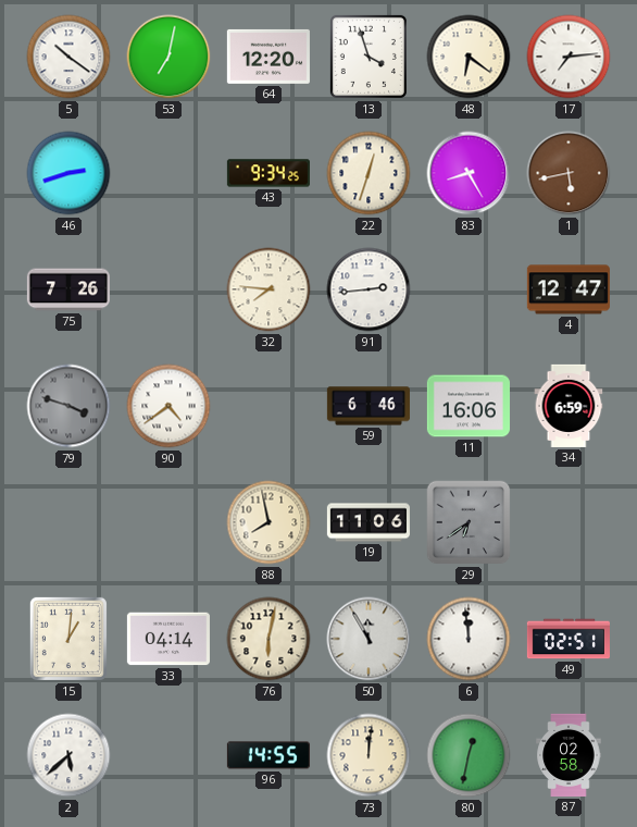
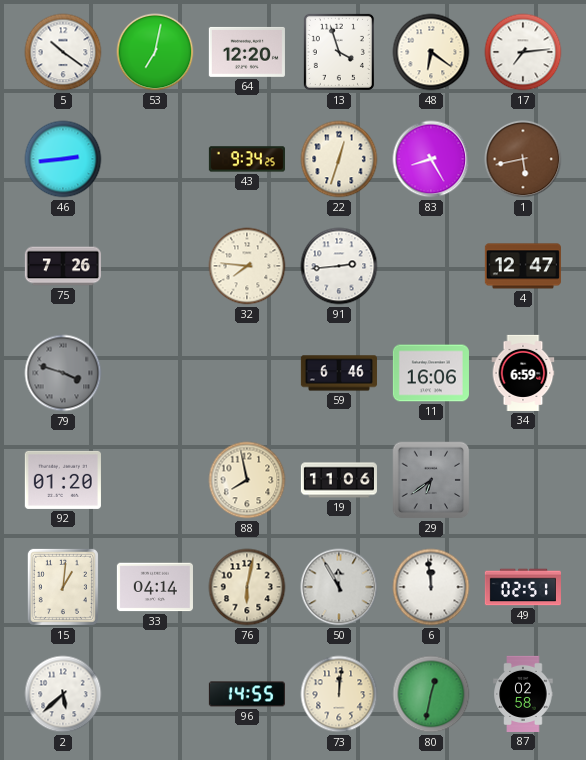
46: 2:42 -> 2:44 (63, 159)
90: 4:39 -> none (168, 406)
92: none -> 01:20 (63, 480)
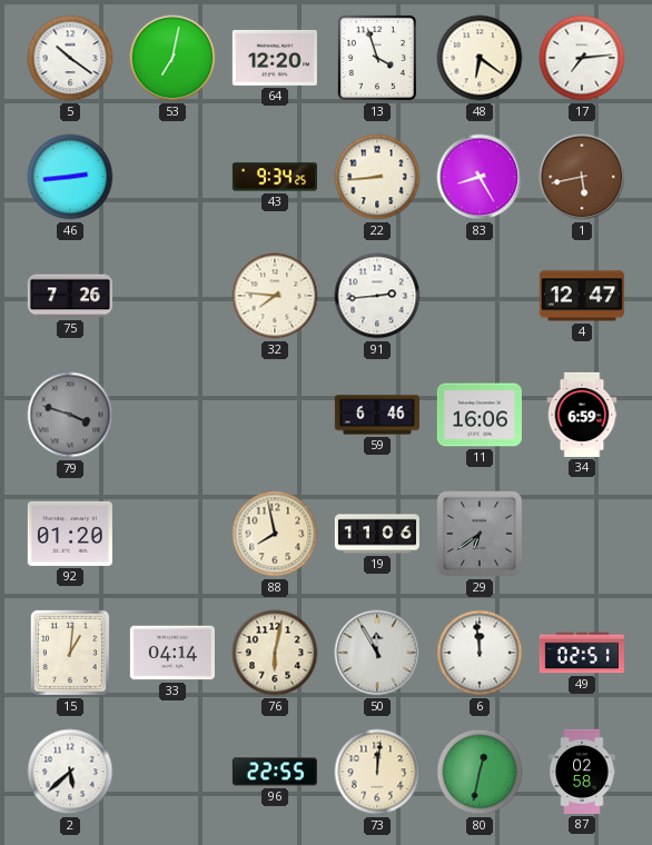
22: 12:33 -> 8:44 (377, 177)
96: 14:55 -> 22:55 (275, 772)
